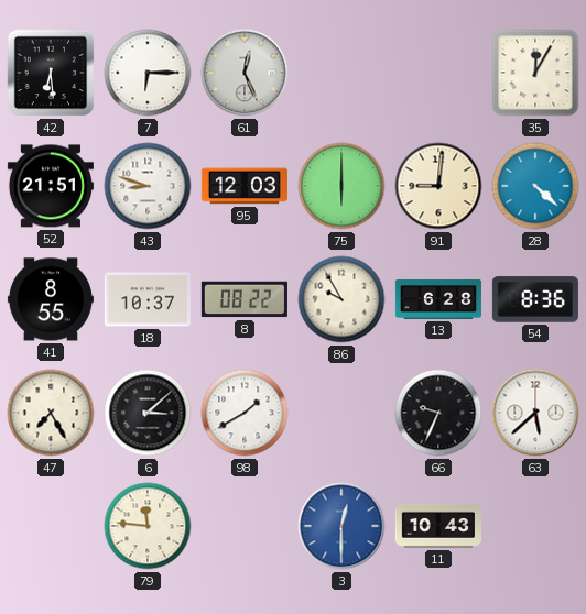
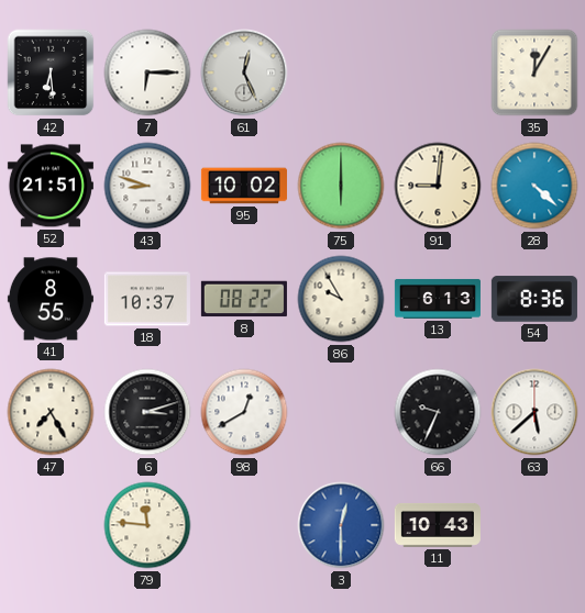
95: 12:03 -> 10:02 (244, 186)
13: 6:28 -> 6:13 (438, 299)
6: 3:08 -> 3:12 (147, 412)
98: 1:40 -> 12:40 (244, 412)
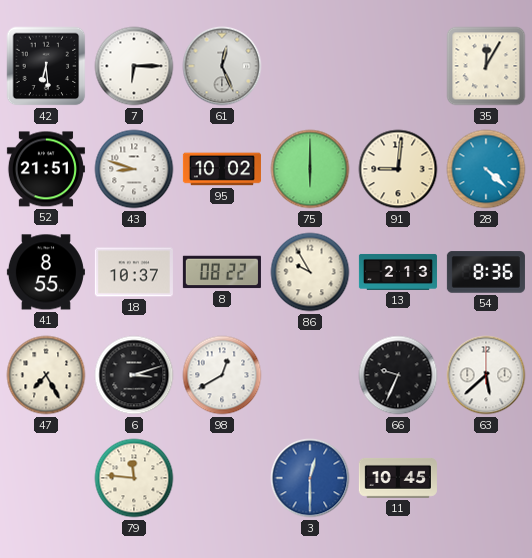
13: 6:13 -> 2:13 (398, 272)
11: 10:43 -> 10:45 (398, 478)
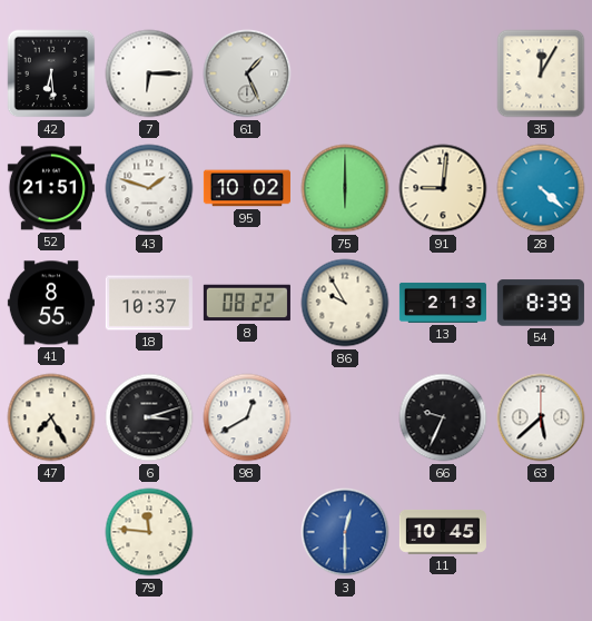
61: 12:26 -> 1:26 (247, 73)
43: 8:48 -> 1:48 (149, 188)
54: 8:36 -> 8:39 (541, 303)
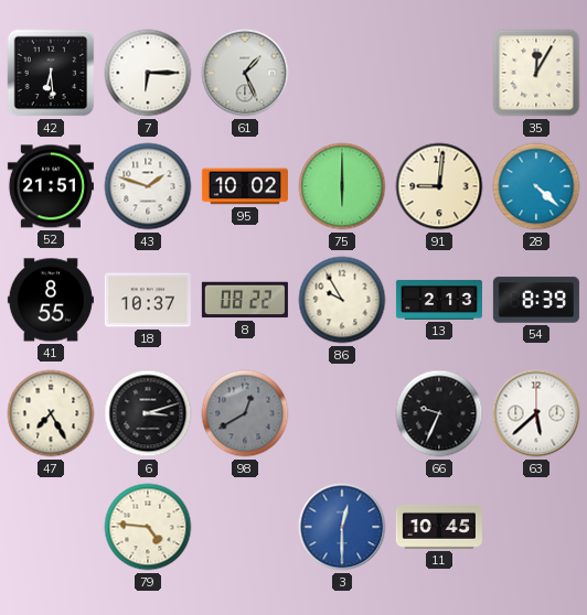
98 dial: white -> grey (245, 413)
79: 11:46 -> 4:46 (148, 527)
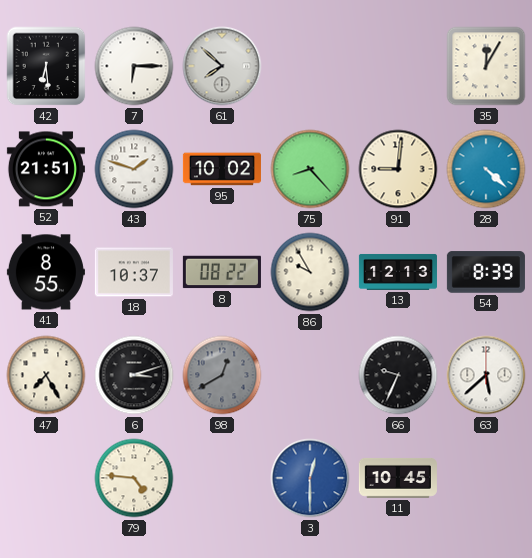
61: 1:26 -> 7:52 (222, 66)
75: 6:00 -> 8:23 (310, 169)
13: 2:13 -> 12:13 (398, 272)
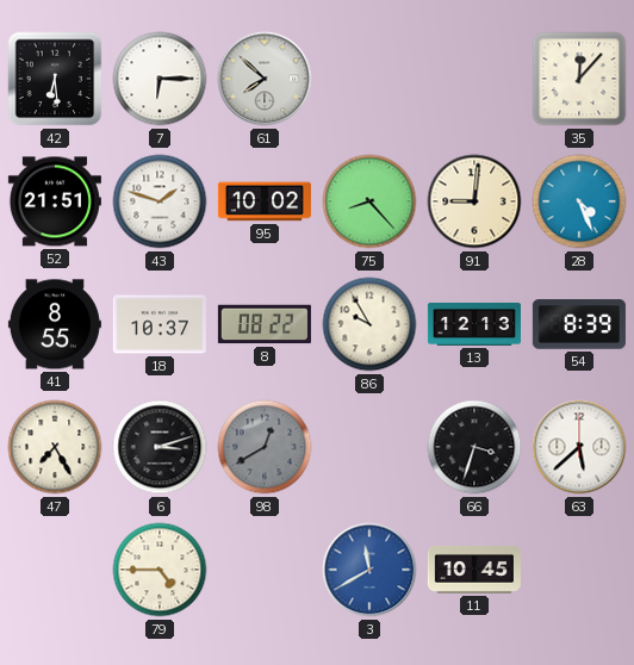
35: 12:05 -> 12:07 (579, 79)
28: 4:22 -> 4:26 (579, 201)
66: 9:34 -> 3:33 (474, 447)
79: 4:46 -> 4:45 (160, 570)
3: 12:30 -> 11:40 (369, 570)
